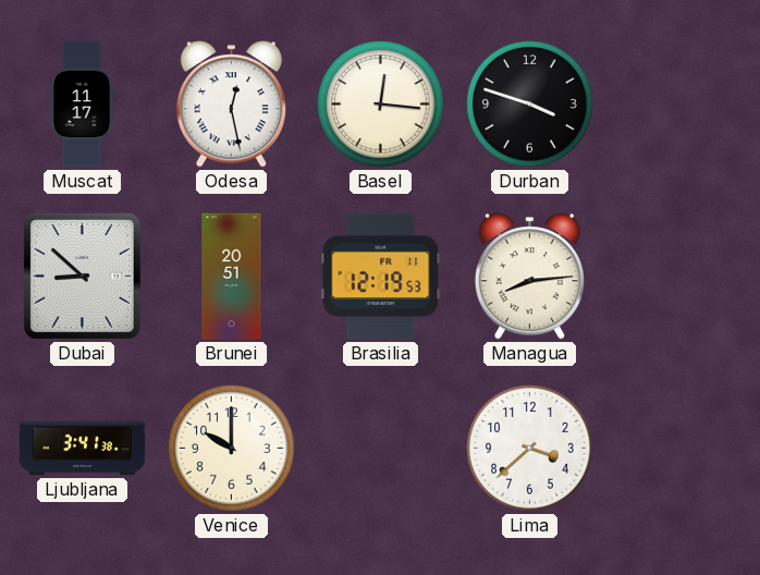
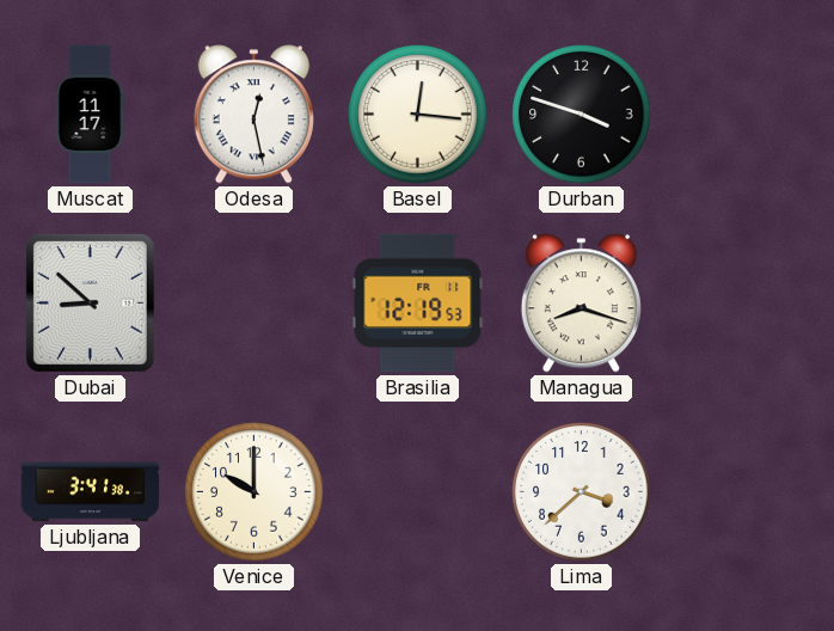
Brunei: 20:51 -> none (232, 277)
Managua: 8:14 -> 8:18 (581, 304)
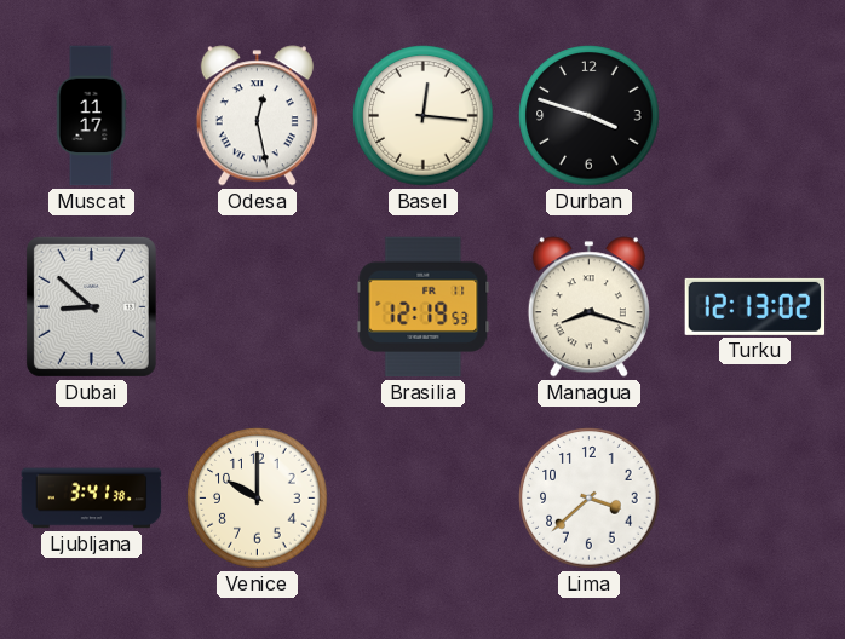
Turku: none -> 12:13 (755, 306)
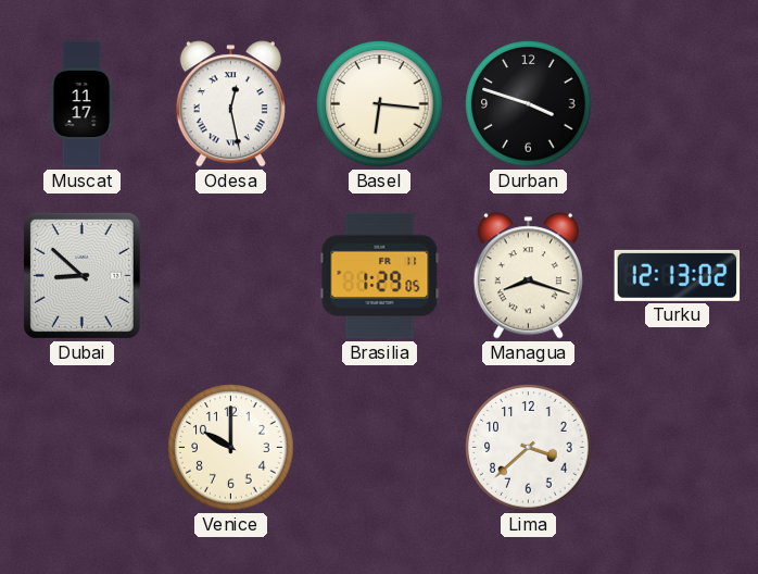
Basel: 12:16 -> 6:16 (380, 104)
Brasilia: 12:19 -> 1:29 (380, 276)
Ljubljana: 3:41 -> none (92, 499)
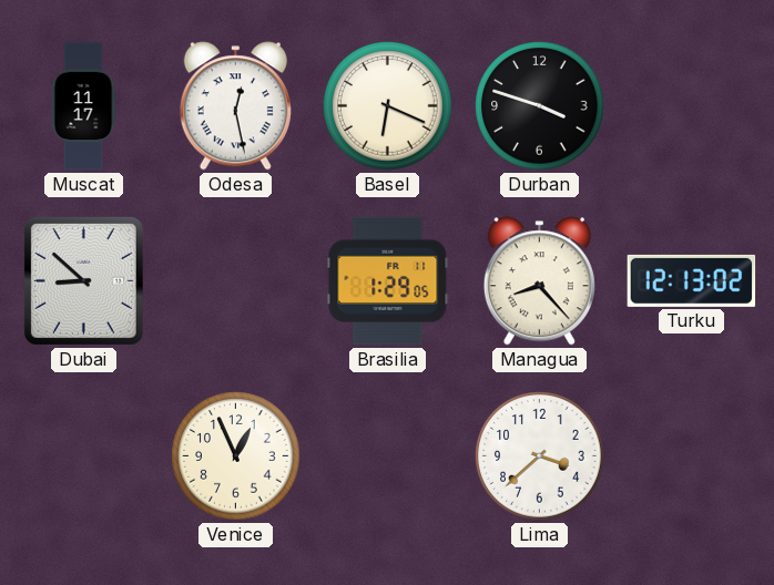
Basel: 6:16 -> 6:19 (388, 106)
Managua: 8:18 -> 8:23 (539, 281)
Venice: 10:00 -> 12:56 (236, 456)
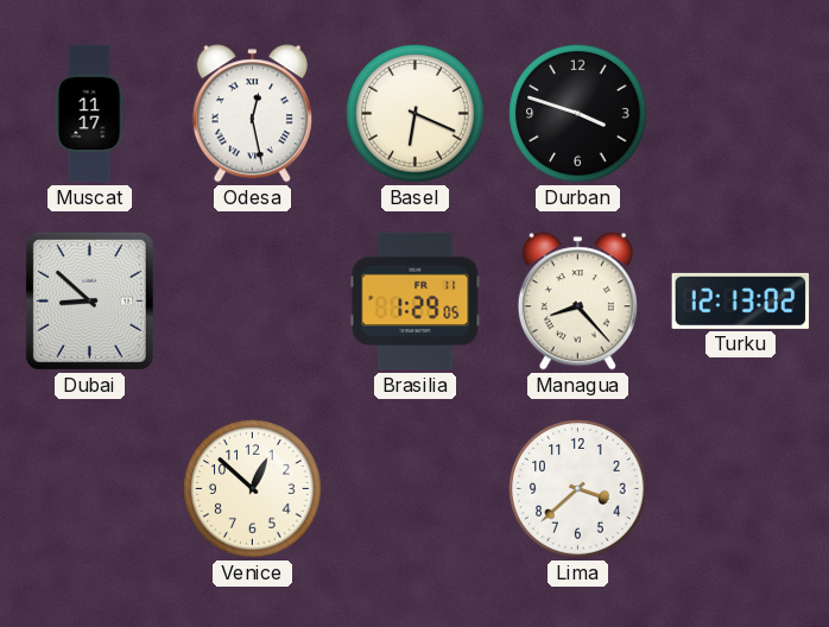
Venice: 12:56 -> 12:52 (253, 489)
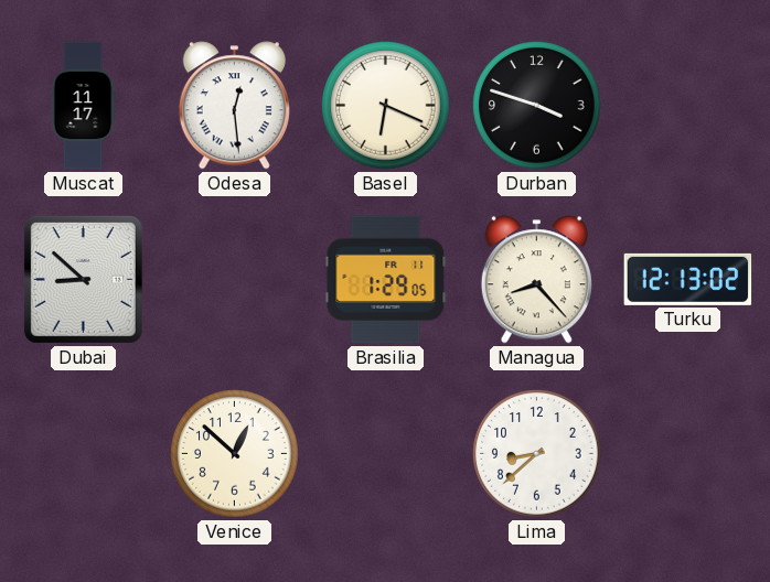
Odesa: 12:28 -> 12:29 (234, 106)
Lima: 3:38 -> 8:38 (537, 454)
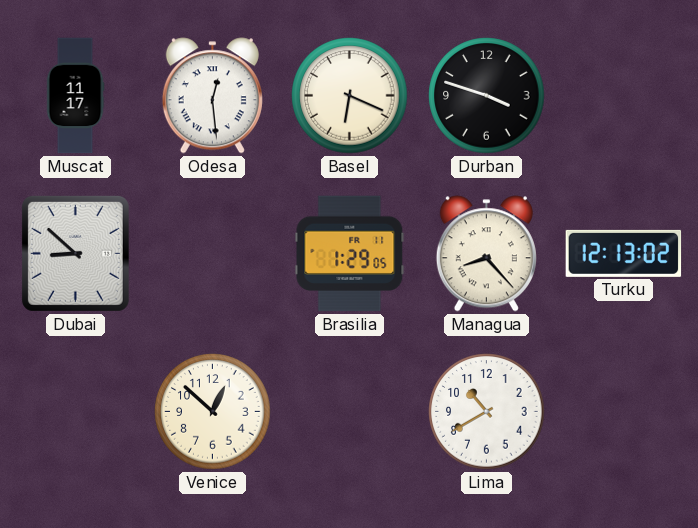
Lima: 8:38 -> 10:40 (487, 412)
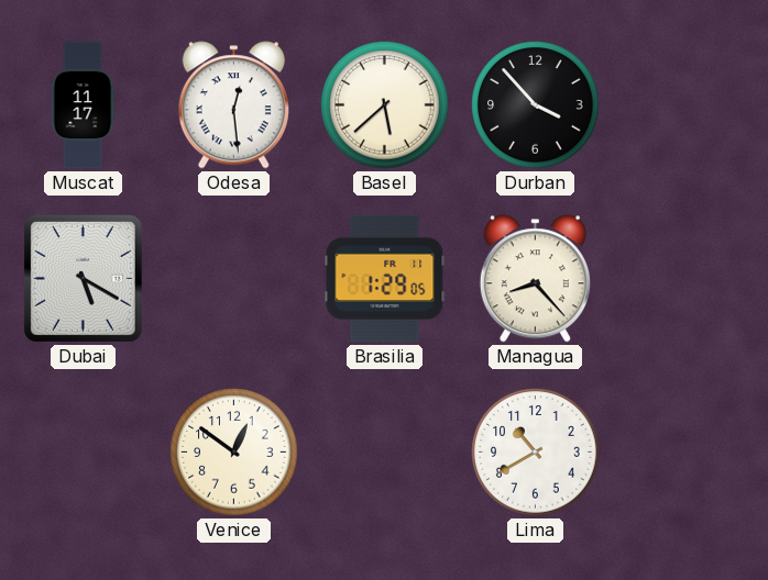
Basel: 6:19 -> 5:38 (385, 105)
Durban: 3:48 -> 3:53 (536, 105)
Dubai: 8:52 -> 5:20 (83, 278)
Turku: 12:13 -> none (624, 253)
Venice: 12:52 -> 12:51 (234, 453)
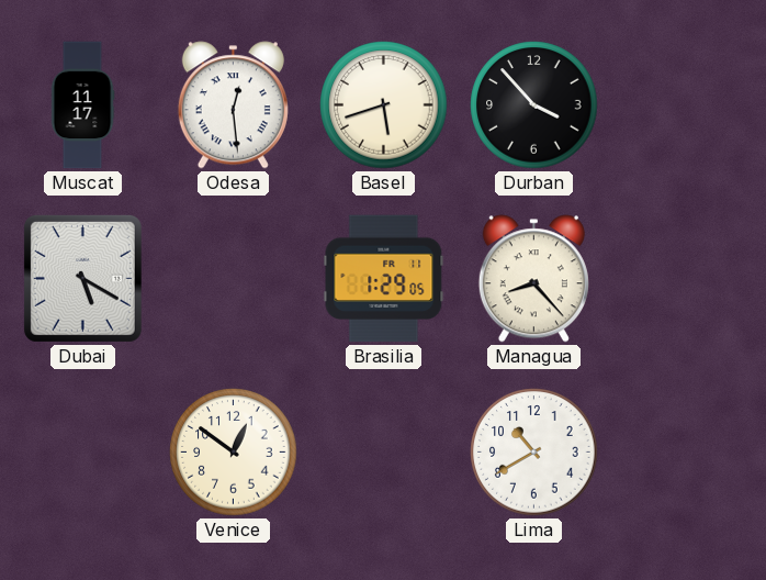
Basel: 5:38 -> 5:42 (384, 105)
